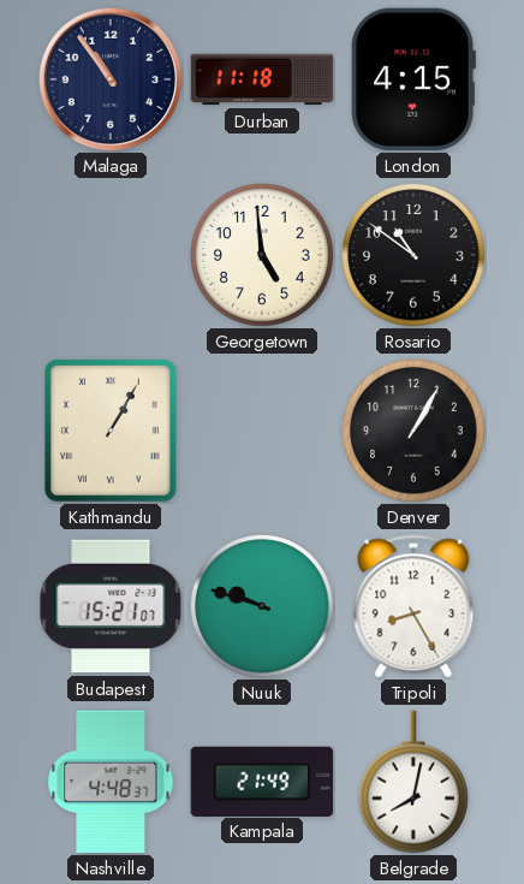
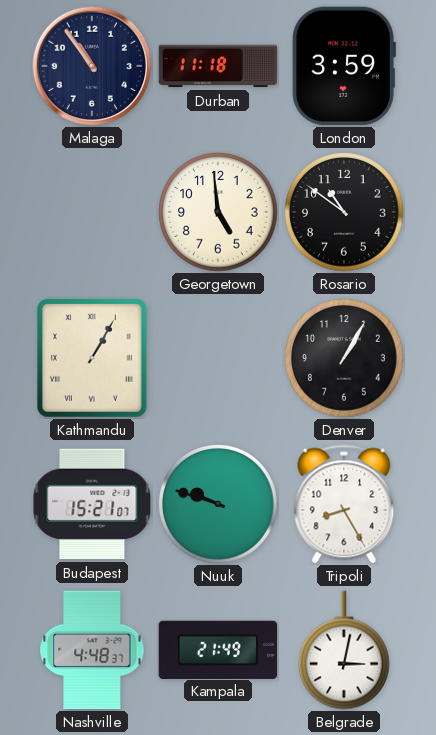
London: 4:15 -> 3:59 (344, 66)
Belgrade: 8:02 -> 3:02 (344, 650)
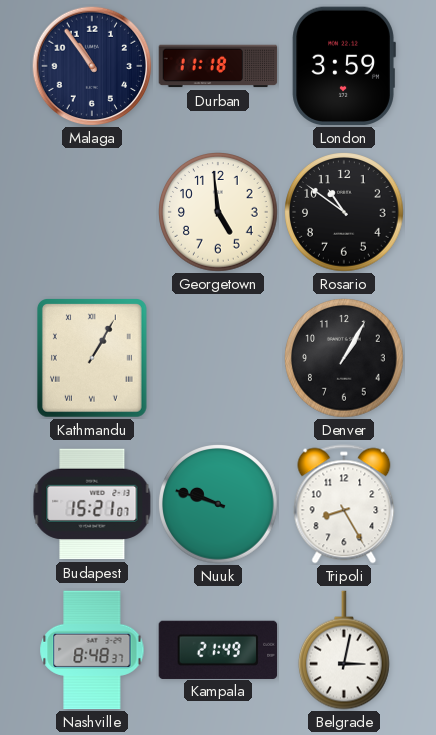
Nashville: 4:48 -> 8:48 (92, 650)
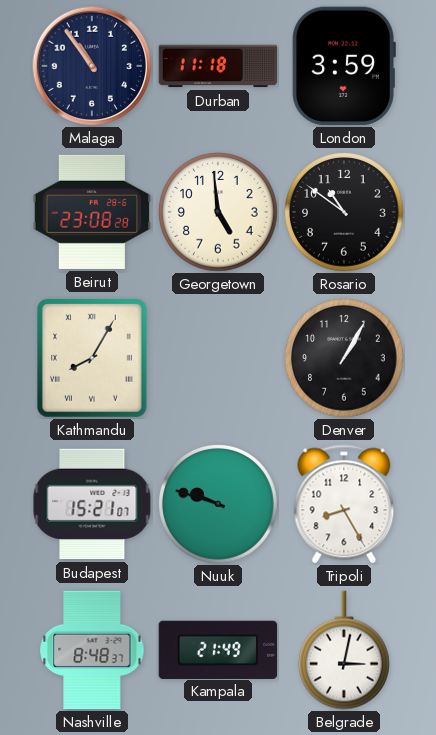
Beirut: none -> 23:08 (92, 212)
Kathmandu: 1:05 -> 8:05 (93, 359)
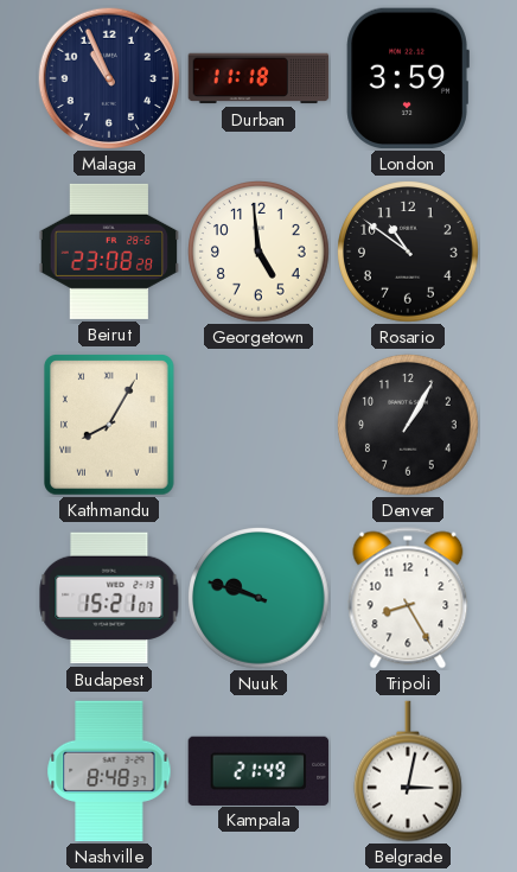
Malaga: 10:54 -> 10:56 (109, 78)
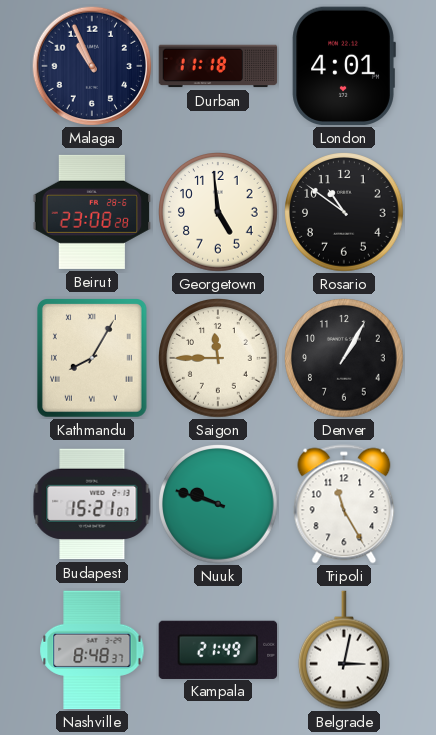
London: 3:59 -> 4:01 (344, 66)
Saigon: none -> 11:45 (219, 359)
Tripoli: 8:25 -> 11:25 (344, 504)
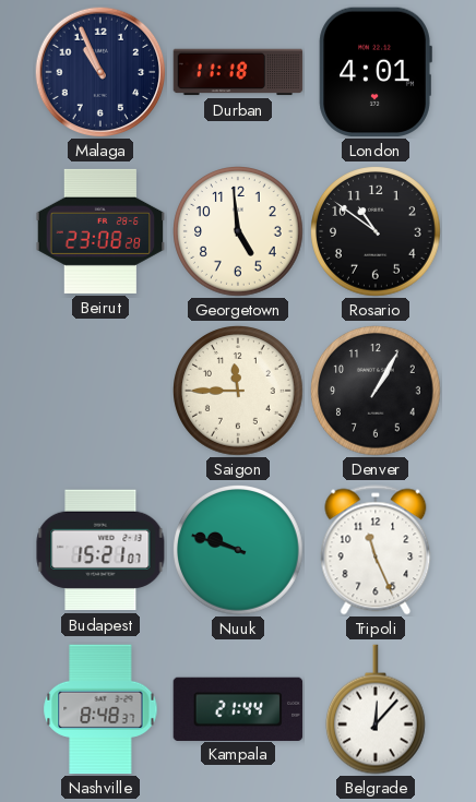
Kathmandu: 8:05 -> none (93, 359)
Tripoli: 11:25 -> 11:26 (376, 550)
Kampala: 21:49 -> 21:44 (238, 708)
Belgrade: 3:02 -> 12:07 (376, 709)
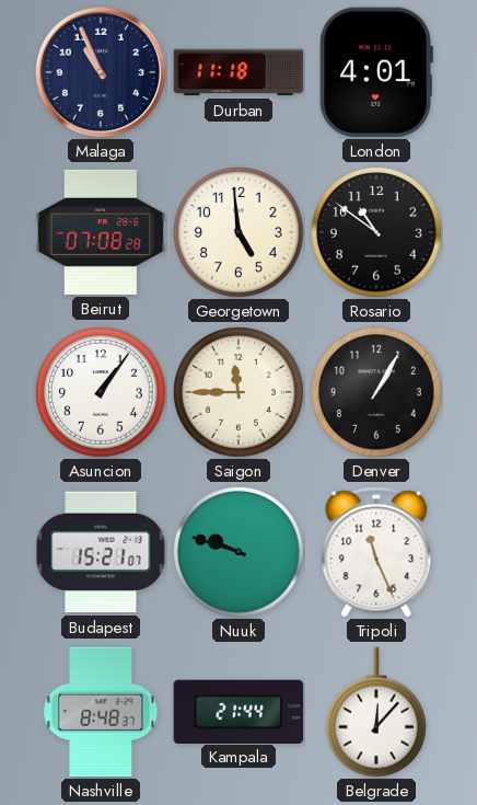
Beirut: 23:08 -> 07:08 (101, 232)
Asuncion: none -> 1:06 (102, 393)
